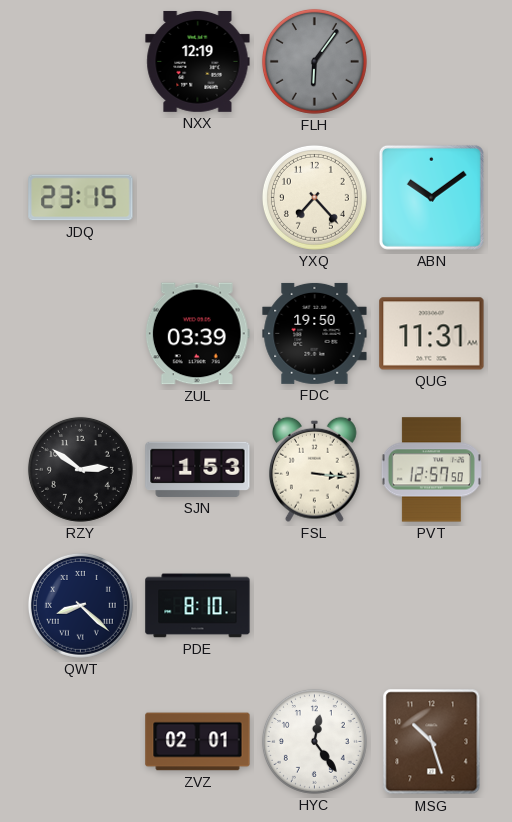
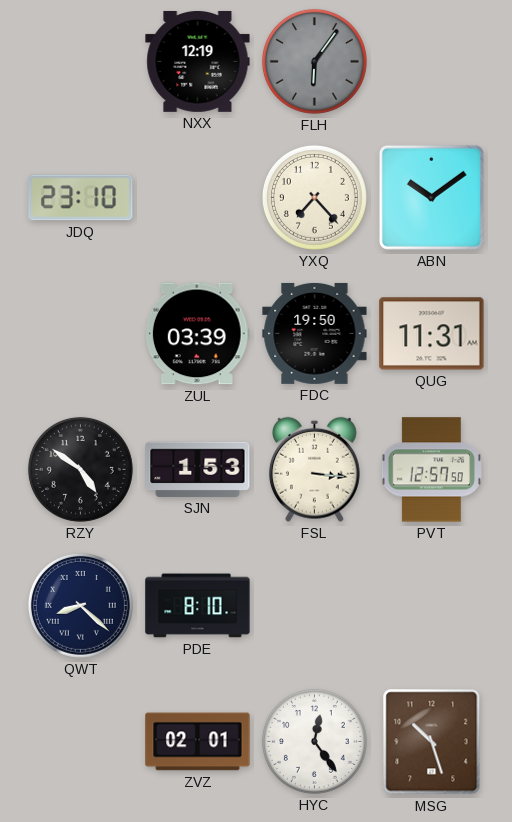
JDQ: 23:15 -> 23:10 (81, 198)
RZY: 2:51 -> 4:51 (80, 469)
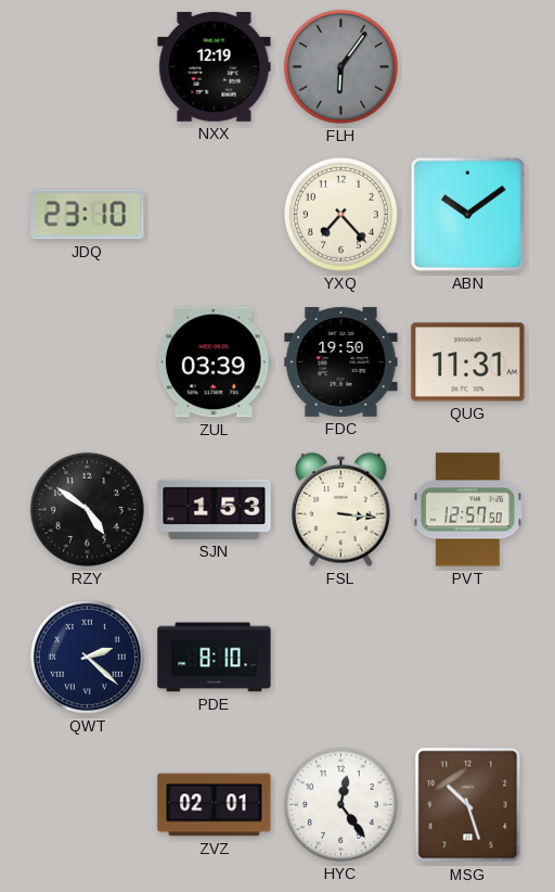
QWT: 8:22 -> 2:22 (87, 657)
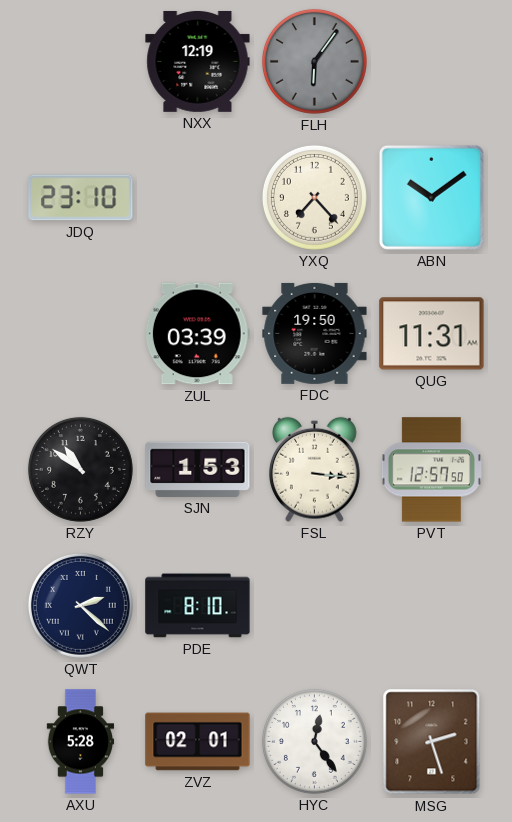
RZY: 4:51 -> 10:51 (80, 469)
AXU: none -> 5:28 (81, 742)
MSG: 10:27 -> 2:27 (432, 742)
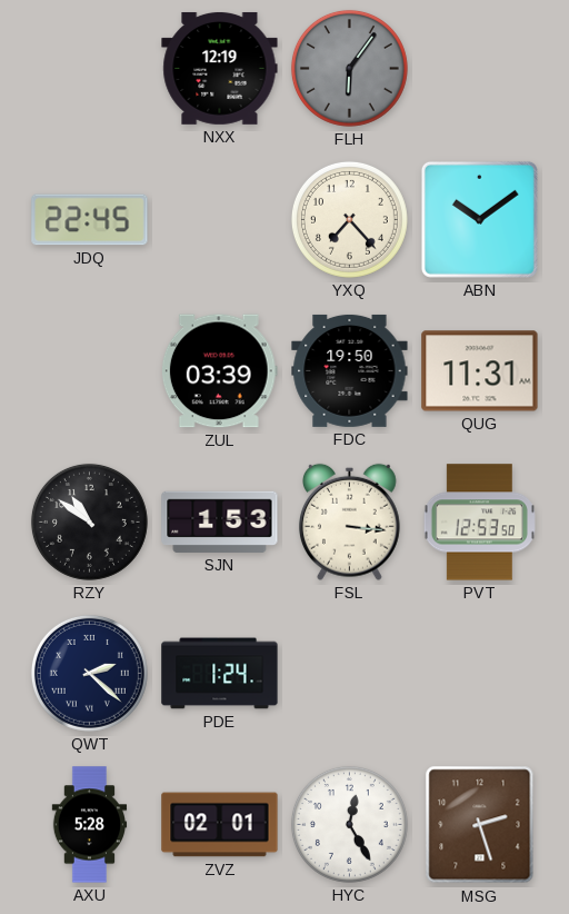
JDQ: 23:10 -> 22:45 (90, 220)
PVT: 12:57 -> 12:53 (479, 523)
PDE: 8:10 -> 1:24 (220, 674)
HYC: 12:24 -> 12:25 (349, 824)
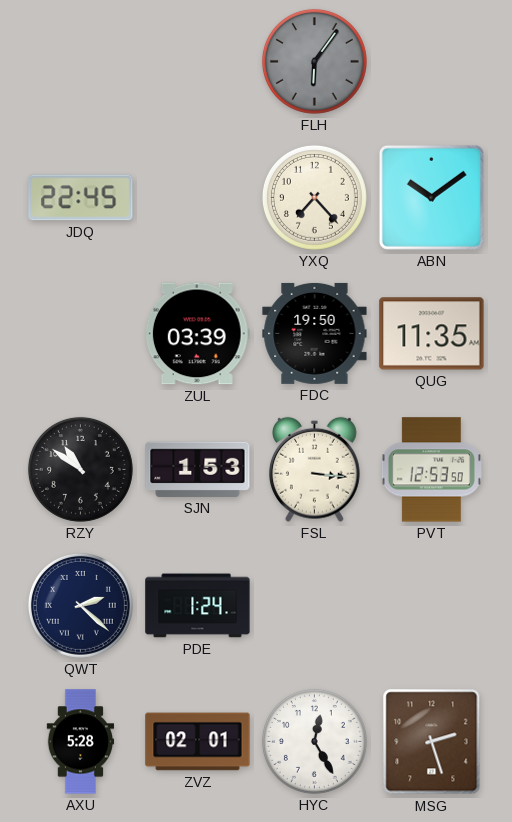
NXX: 12:19 -> none (220, 68)
QUG: 11:31 -> 11:35 (432, 334)
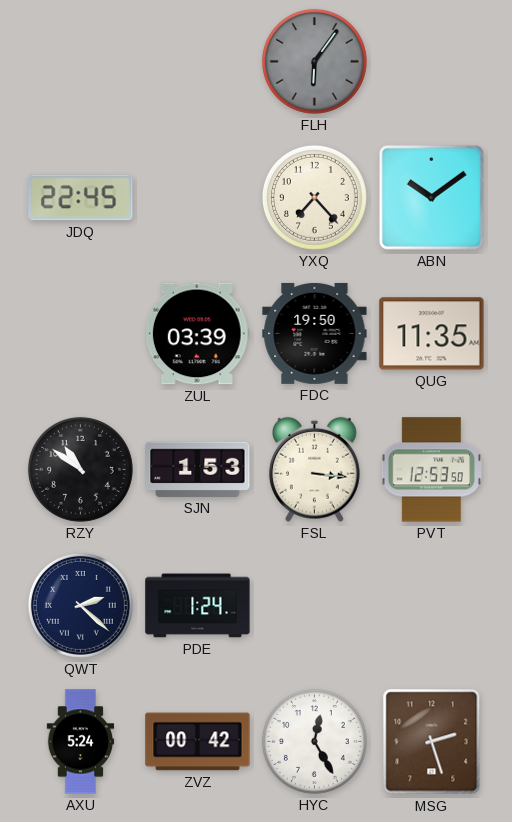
AXU: 5:28 -> 5:24 (81, 742)
ZVZ: 02:01 -> 00:42 (198, 742)
